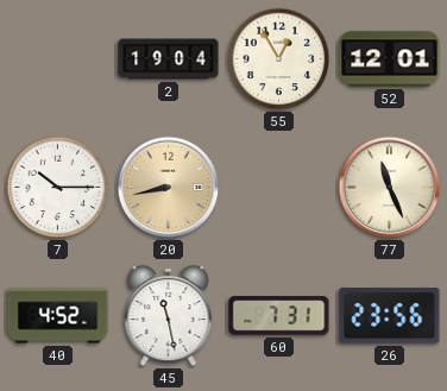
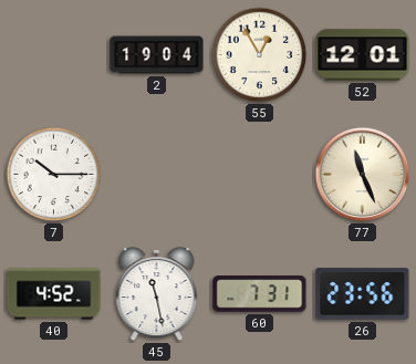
20: 8:43 -> none (169, 188)
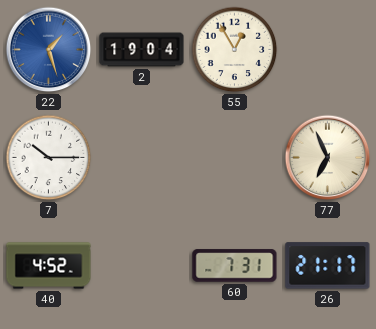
22: none -> 1:27 (49, 50)
52: 12:01 -> none (363, 55)
77: 11:26 -> 6:56 (328, 158)
45: 11:28 -> none (157, 294)
26: 23:56 -> 21:17 (328, 266)
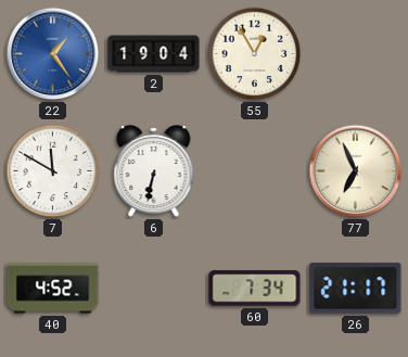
22: 1:27 -> 1:24 (53, 54)
7: 10:15 -> 11:50 (53, 171)
6: none -> 6:32 (154, 171)
60: 7:31 -> 7:34 (255, 289)
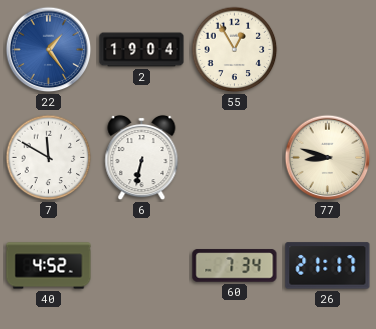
77: 6:56 -> 8:48 (328, 158)
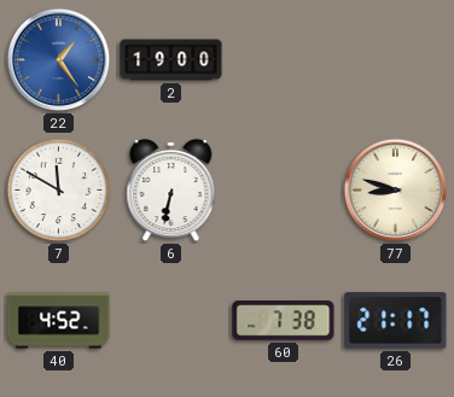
2: 19:04 -> 19:00 (171, 60)
55: 12:55 -> none (235, 50)
60: 7:34 -> 7:38 (284, 321)
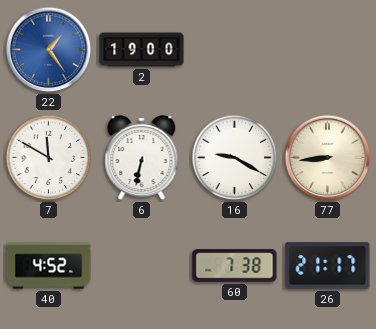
16: none -> 9:20 (235, 158)
77: 8:48 -> 8:44 (328, 158)
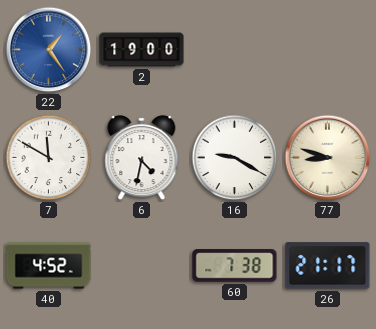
6: 6:32 -> 4:32 (142, 158)
77: 8:44 -> 8:48 (328, 158)
